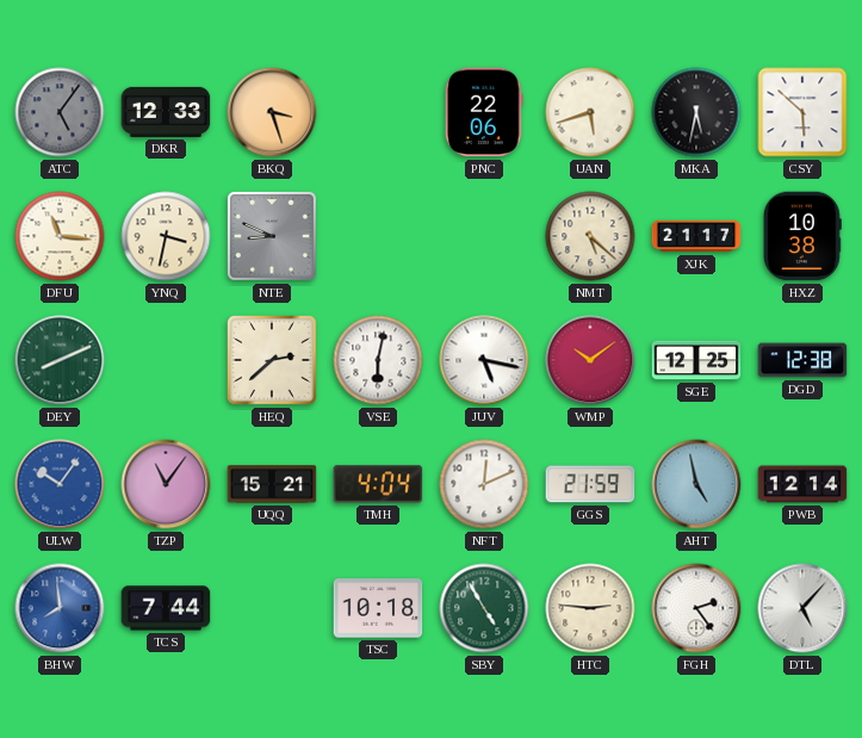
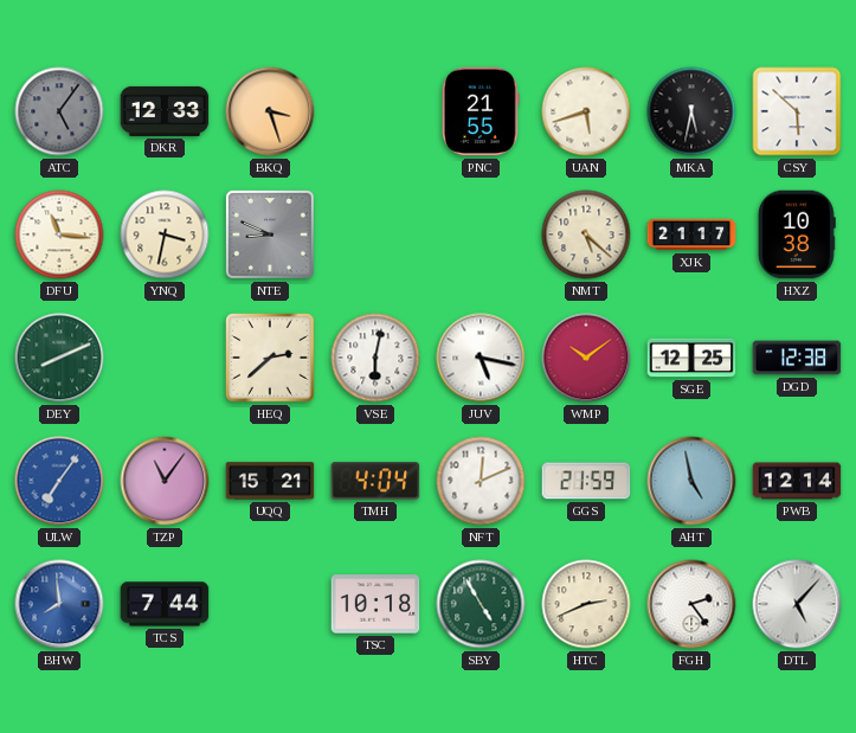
PNC: 22:06 -> 21:55 (481, 111)
ULW: 10:06 -> 7:06 (59, 481)
HTC: 2:46 -> 2:41 (586, 604)
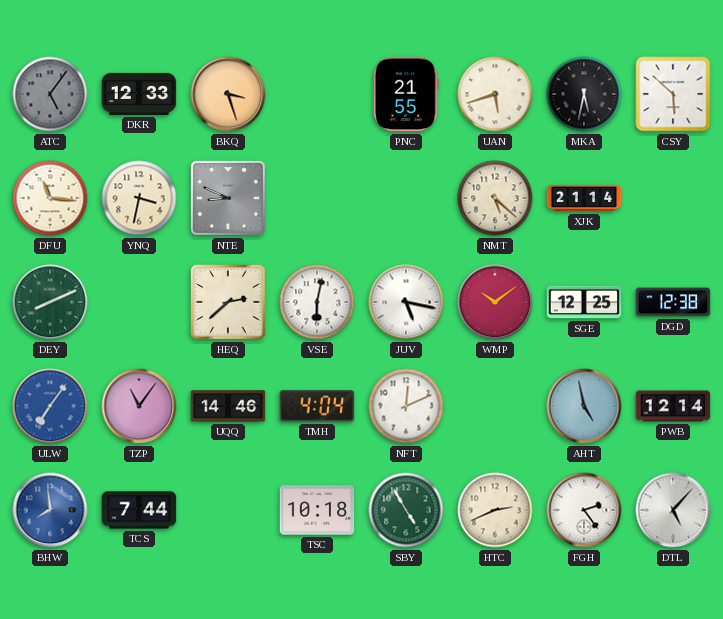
XJK: 21:17 -> 21:14 (584, 198)
HXZ: 10:38 -> none (797, 234)
UQQ: 15:21 -> 14:46 (228, 406)
GGS: 21:59 -> none (586, 481)
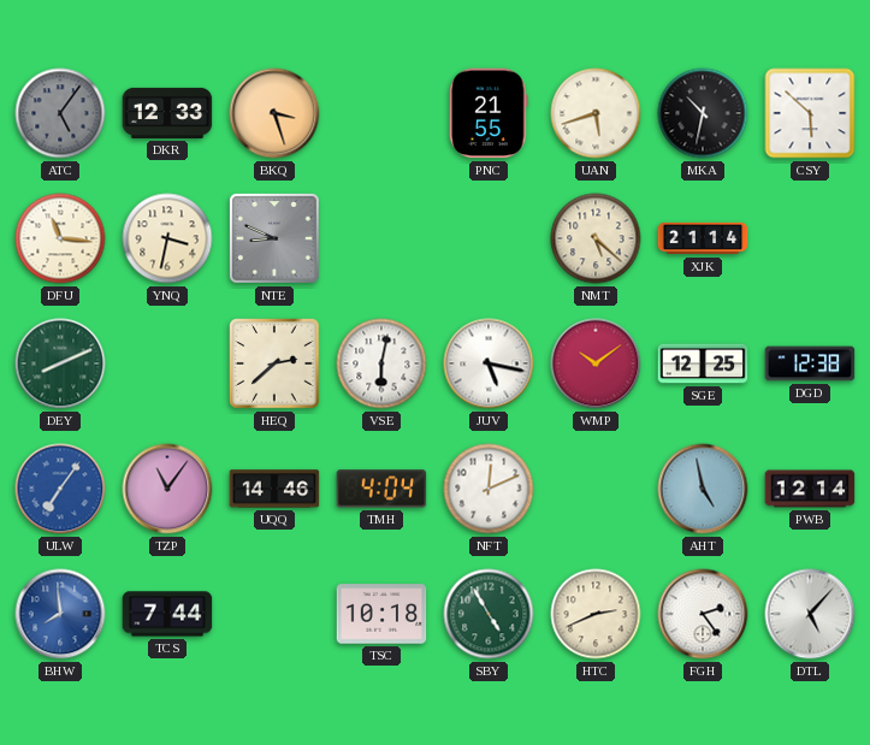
MKA: 5:32 -> 10:32 (703, 113)
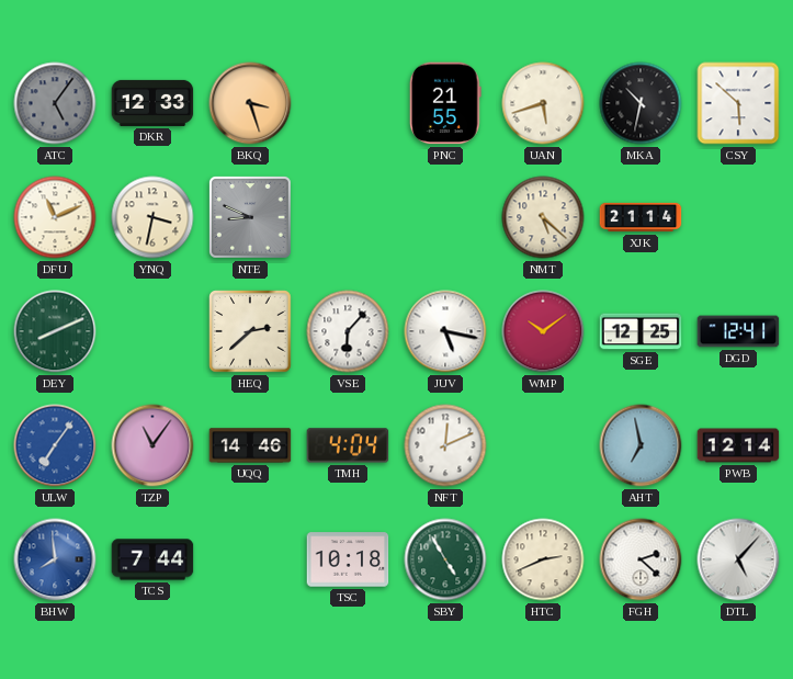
DFU: 11:16 -> 11:11 (55, 217)
VSE: 6:02 -> 6:07 (348, 331)
DGD: 12:38 -> 12:41 (738, 331)
AHT: 4:58 -> 6:58 (641, 445)
FGH: 2:24 -> 2:22 (641, 559)
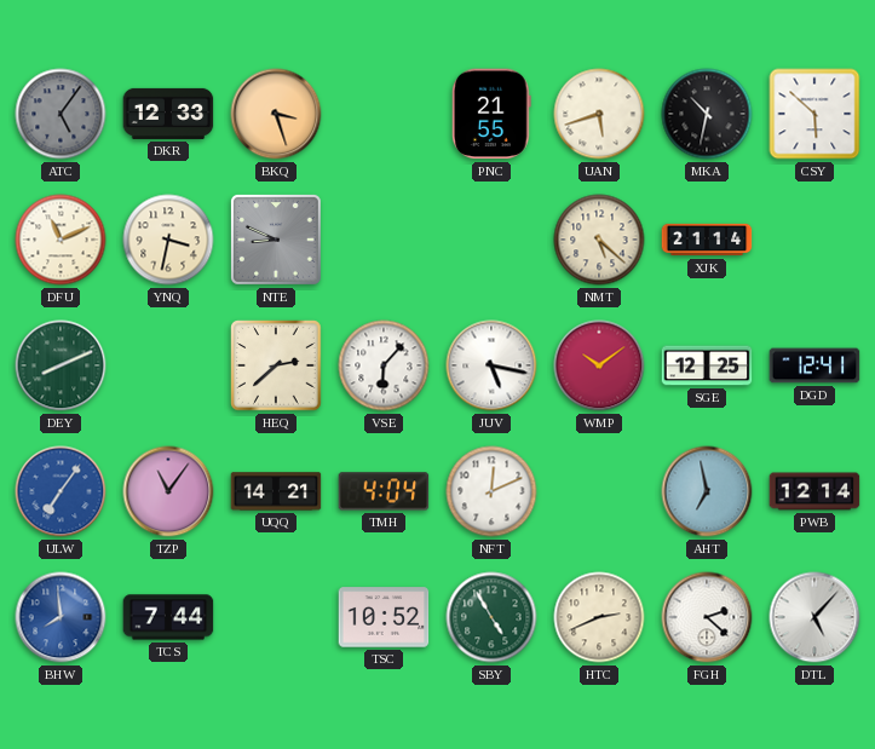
UQQ: 14:46 -> 14:21 (276, 491)
TSC: 10:18 -> 10:52 (384, 617)
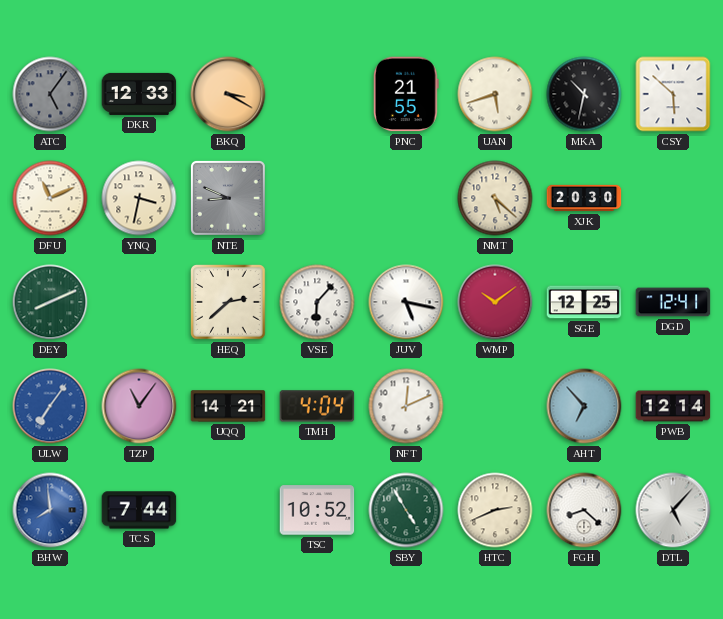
BKQ: 3:27 -> 3:20 (228, 94)
XJK: 21:14 -> 20:30 (584, 198)
AHT: 6:58 -> 6:53 (584, 406)
FGH: 2:22 -> 8:22 (584, 510)
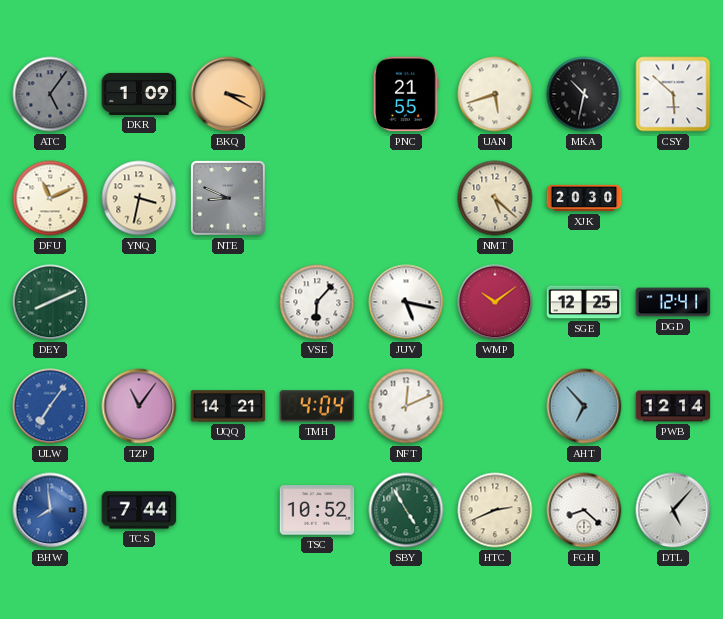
DKR: 12:33 -> 1:09 (139, 94)
HEQ: 2:38 -> none (228, 302)
